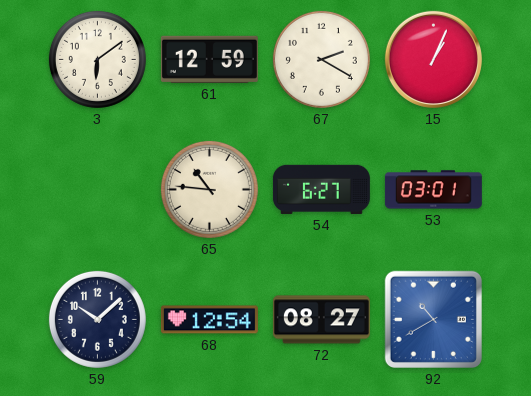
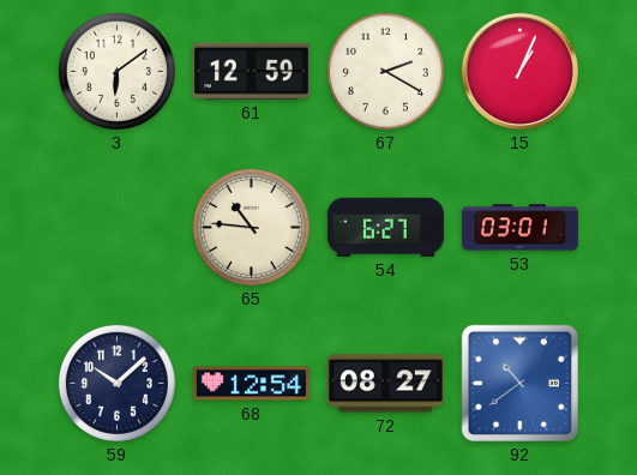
92: 10:40 -> 10:39 (519, 383)
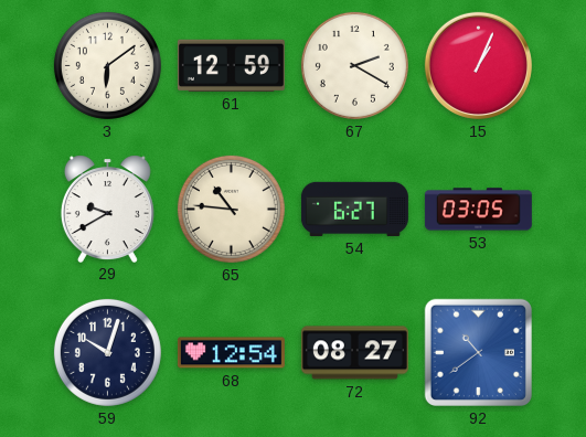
29: none -> 9:40 (107, 209)
53: 03:01 -> 03:05 (478, 210)
59: 10:08 -> 10:03 (107, 352)
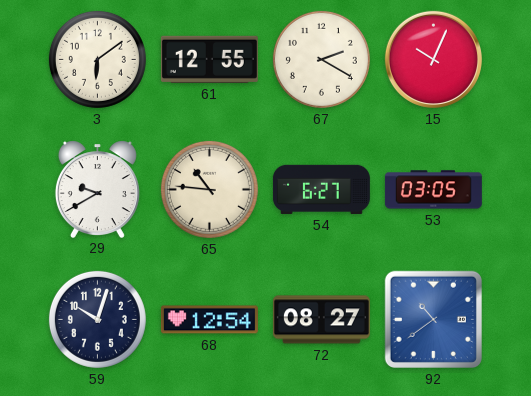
61: 12:59 -> 12:55 (209, 59)
15: 1:04 -> 10:04 (433, 59)
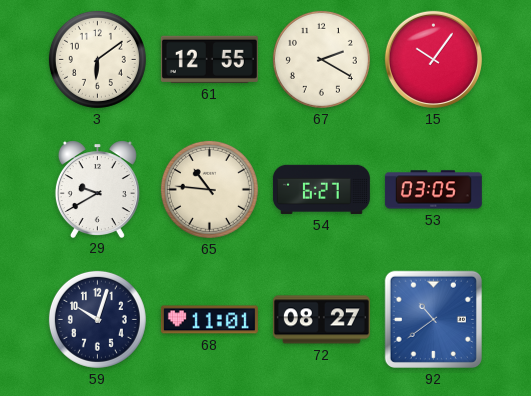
15: 10:04 -> 10:06 (433, 59)
68: 12:54 -> 11:01 (209, 320)
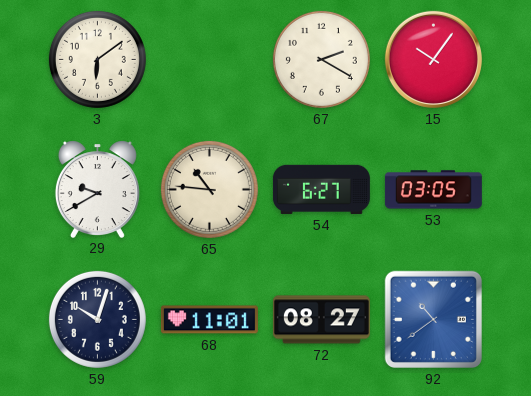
61: 12:55 -> none (209, 59)
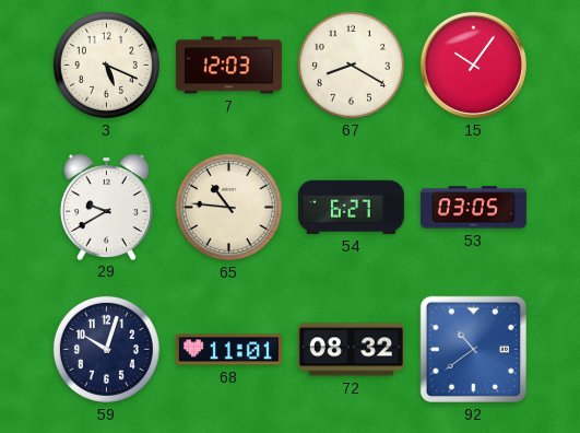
3: 6:09 -> 5:19 (106, 65)
7: none -> 12:03 (228, 66)
67: 2:20 -> 8:20 (351, 65)
72: 08:27 -> 08:32 (351, 350)
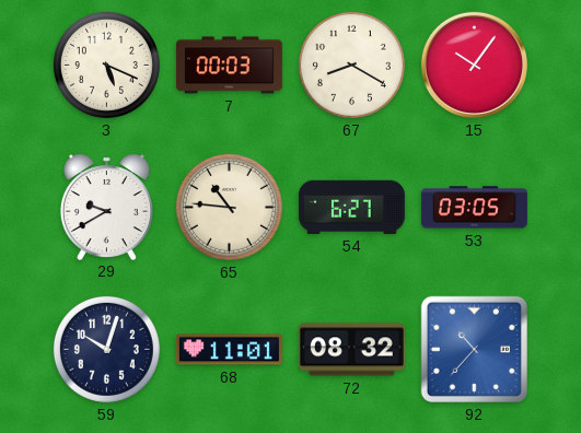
7: 12:03 -> 00:03 (229, 66)
92: 10:39 -> 10:37 (474, 349)
